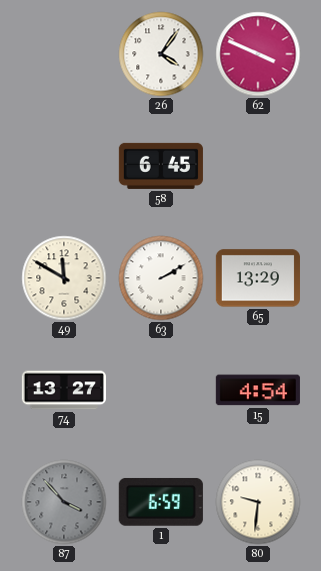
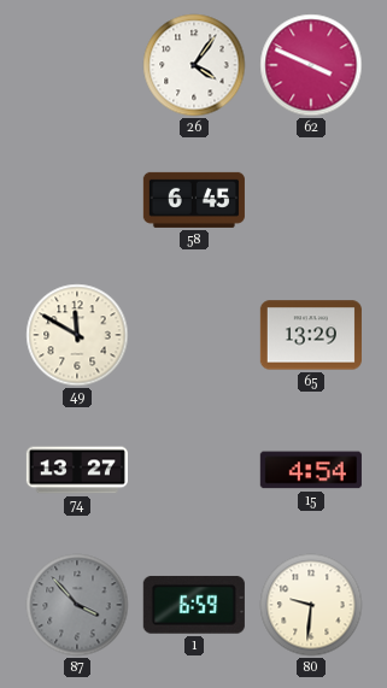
63: 2:10 -> none (161, 278)
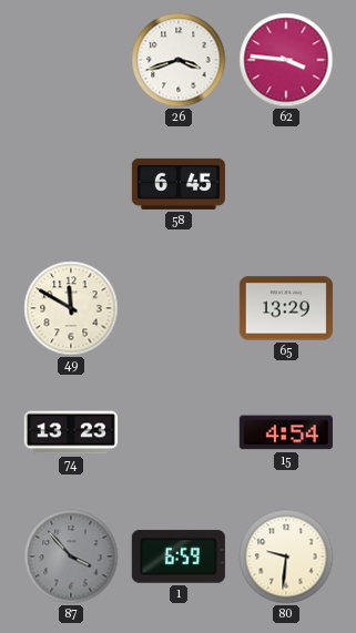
26: 4:06 -> 3:42 (179, 60)
62: 3:49 -> 3:46 (286, 60)
74: 13:27 -> 13:23 (71, 432)
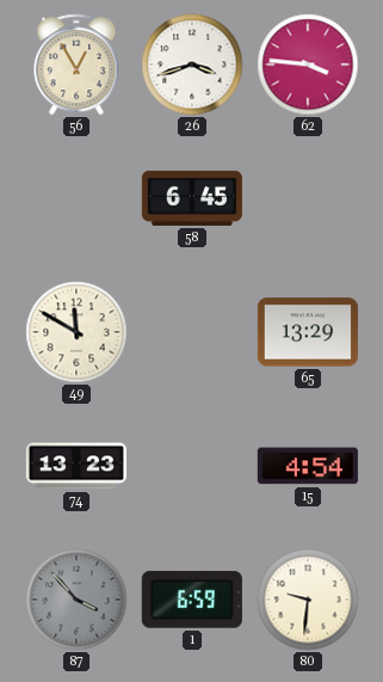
56: none -> 12:55 (76, 64)
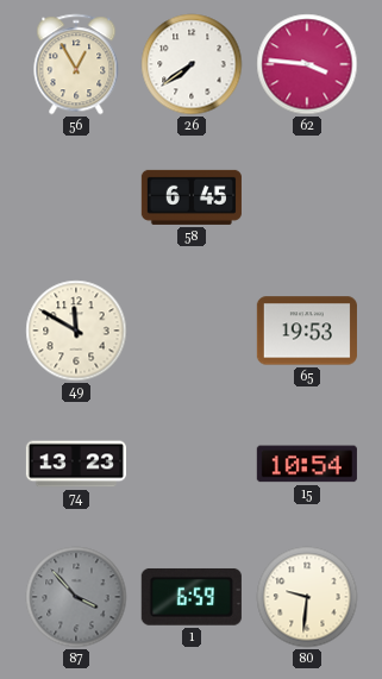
26: 3:42 -> 7:39 (192, 64)
65: 13:29 -> 19:53 (307, 331)
15: 4:54 -> 10:54 (307, 464)
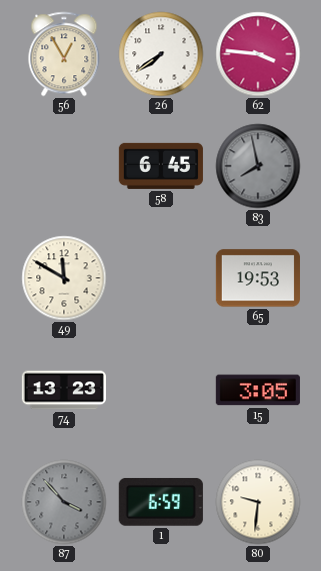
83: none -> 7:58 (258, 166)
15: 10:54 -> 3:05 (258, 390)
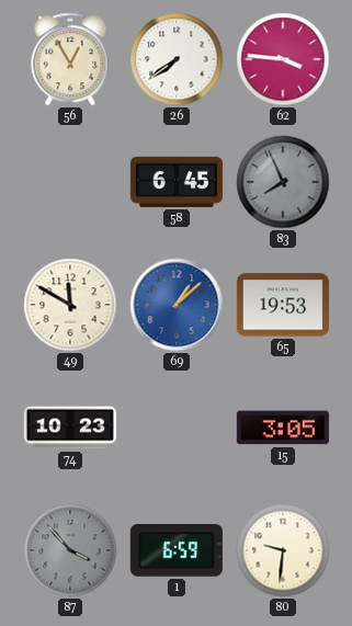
83: 7:58 -> 7:56 (283, 182)
69: none -> 1:08 (177, 305)
74: 13:23 -> 10:23 (70, 428)
